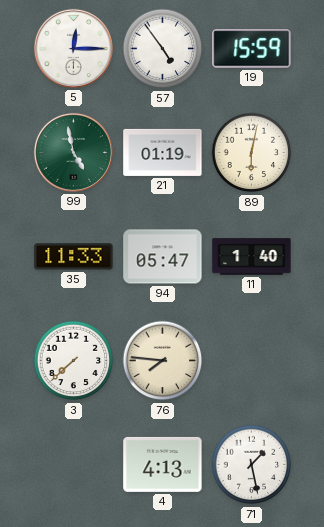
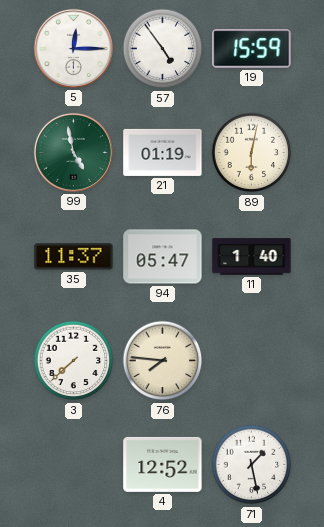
35: 11:33 -> 11:37 (74, 257)
4: 4:13 -> 12:52 (163, 464)
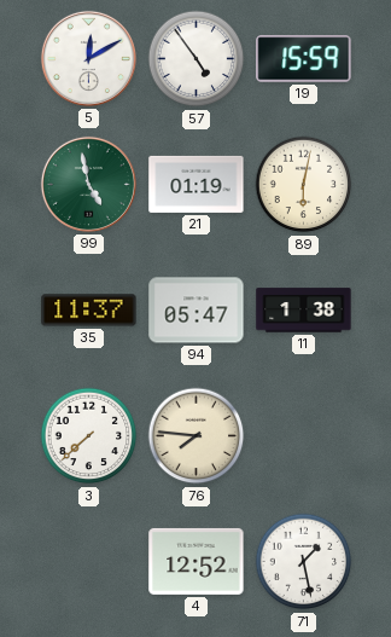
5: 12:15 -> 12:10 (88, 58)
11: 1:40 -> 1:38 (304, 311)
